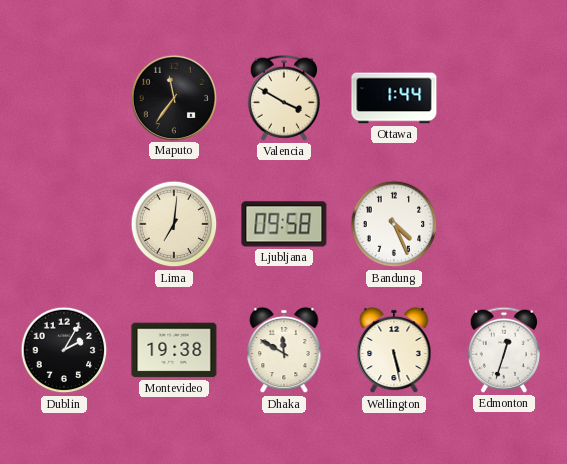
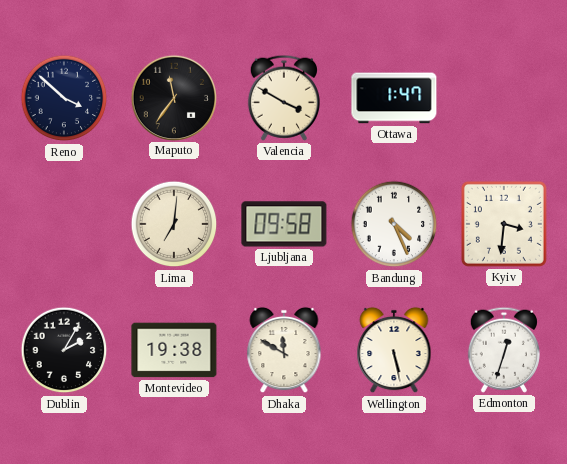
Reno: none -> 3:52 (64, 98)
Ottawa: 1:44 -> 1:47 (394, 98)
Kyiv: none -> 3:31 (504, 224)
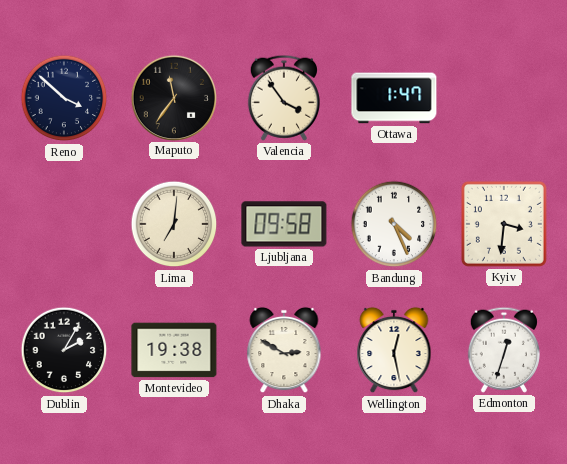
Valencia: 3:50 -> 3:54 (283, 98)
Dhaka: 11:50 -> 2:50 (284, 350)
Wellington: 5:28 -> 12:28 (394, 350)
